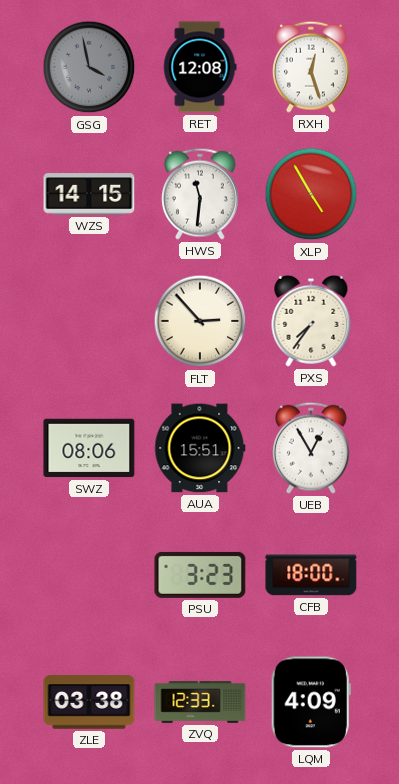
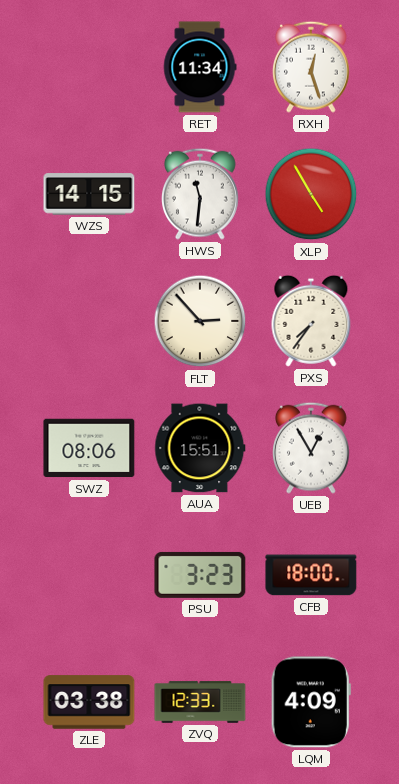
GSG: 3:58 -> none (89, 67)
RET: 12:08 -> 11:34 (200, 67)
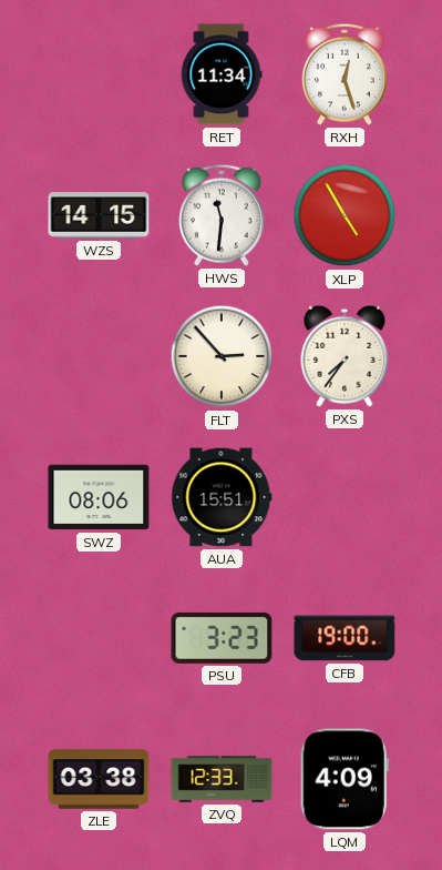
UEB: 12:55 -> none (312, 448)
CFB: 18:00 -> 19:00 (345, 638)
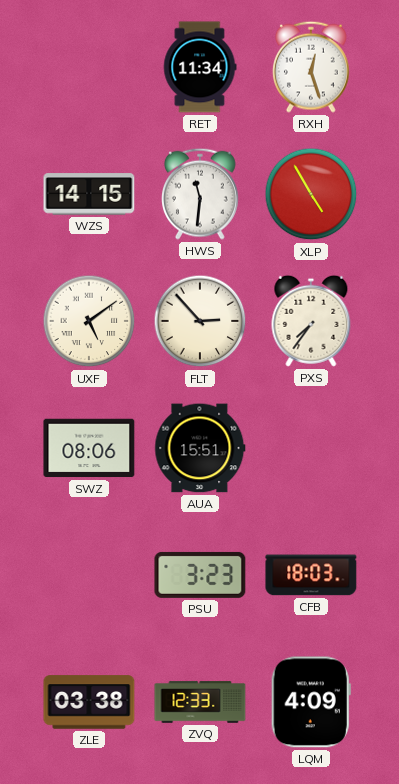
UXF: none -> 5:09 (89, 321)
CFB: 19:00 -> 18:03 (311, 575)
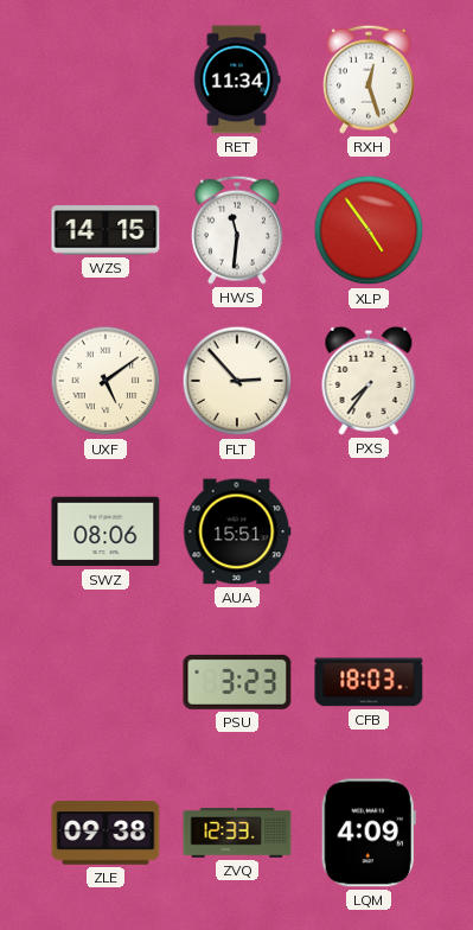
XLP: 4:55 -> 4:54 (369, 230)
ZLE: 03:38 -> 09:38 (106, 833)
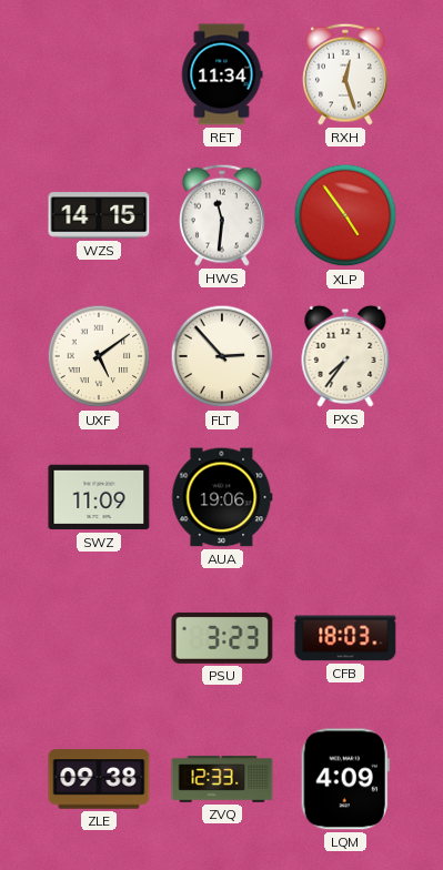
SWZ: 08:06 -> 11:09 (99, 497)
AUA: 15:51 -> 19:06 (222, 497)
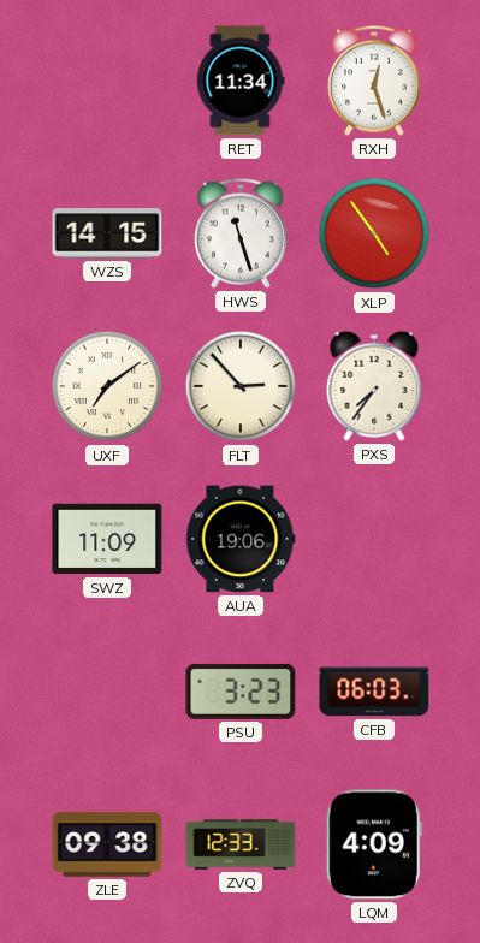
HWS: 11:31 -> 11:27 (242, 233)
UXF: 5:09 -> 7:09 (107, 386)
CFB: 18:03 -> 06:03 (374, 692)
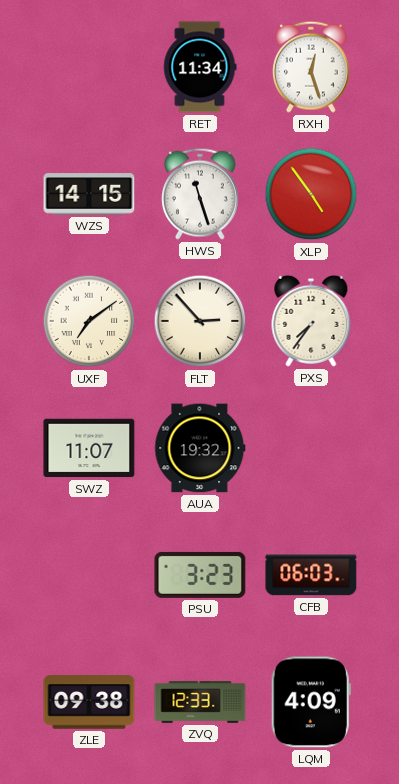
SWZ: 11:09 -> 11:07 (89, 448)
AUA: 19:06 -> 19:32 (200, 448)
